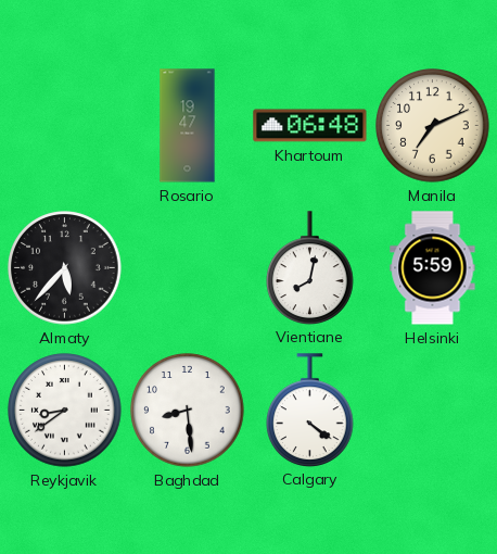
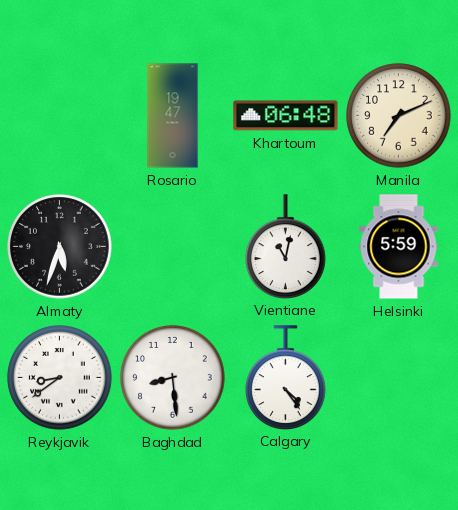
Almaty: 5:37 -> 5:33 (60, 247)
Vientiane: 8:02 -> 11:02 (286, 246)
Calgary: 4:21 -> 4:24 (286, 377)
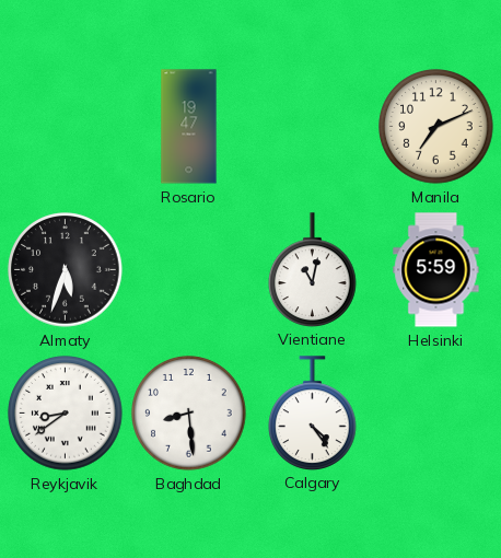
Khartoum: 06:48 -> none (286, 116)
